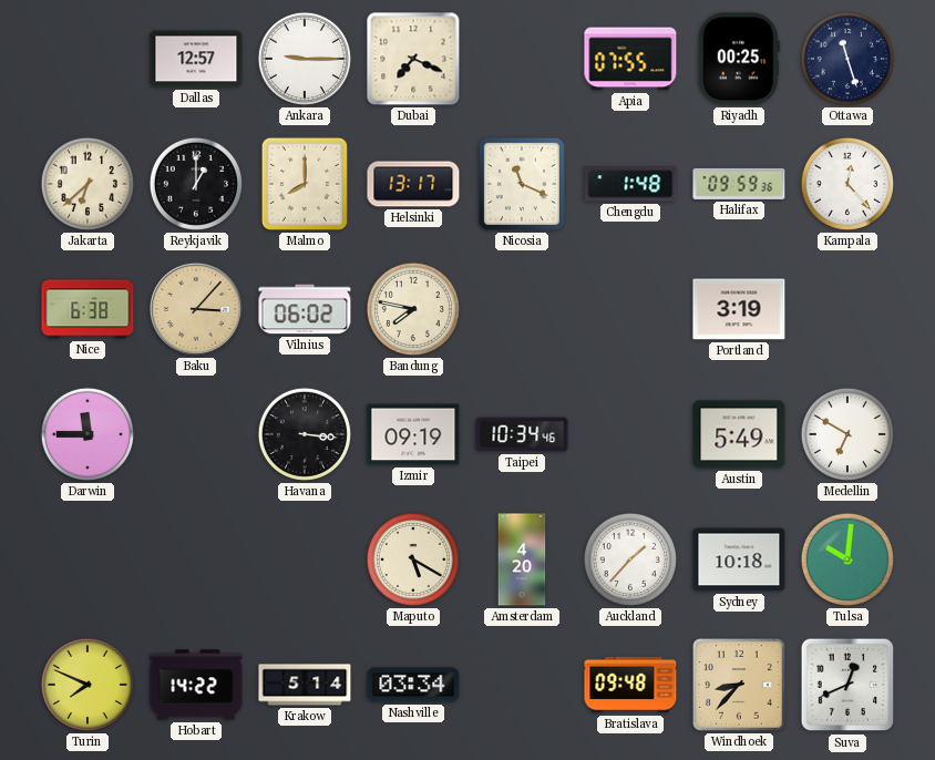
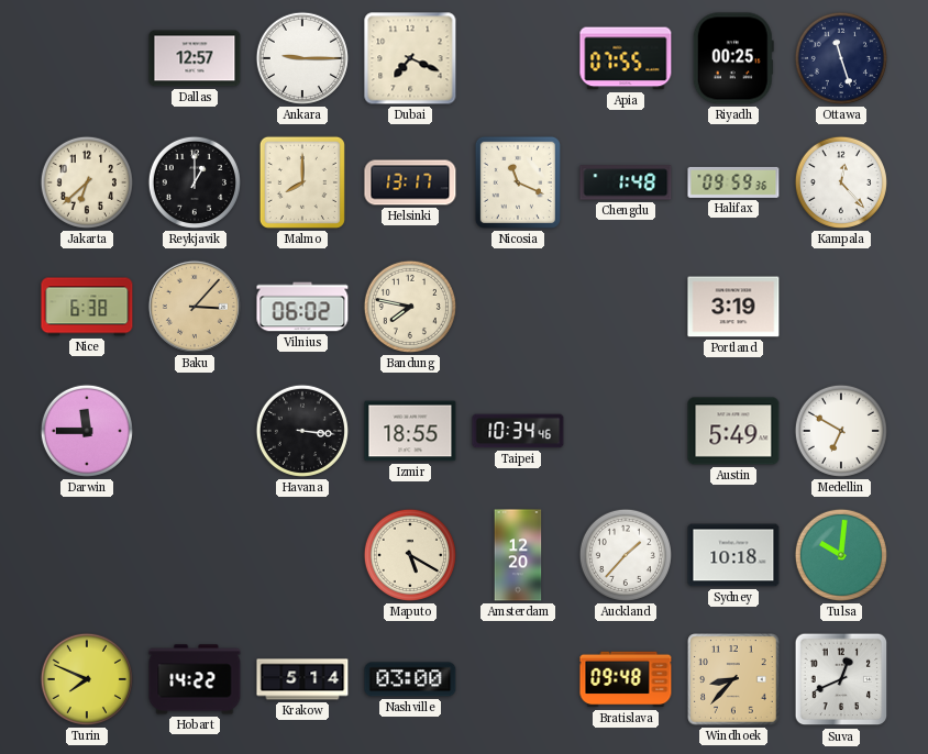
Izmir: 09:19 -> 18:55 (410, 431)
Amsterdam: 4:20 -> 12:20 (518, 555)
Nashville: 03:34 -> 03:00 (410, 679)
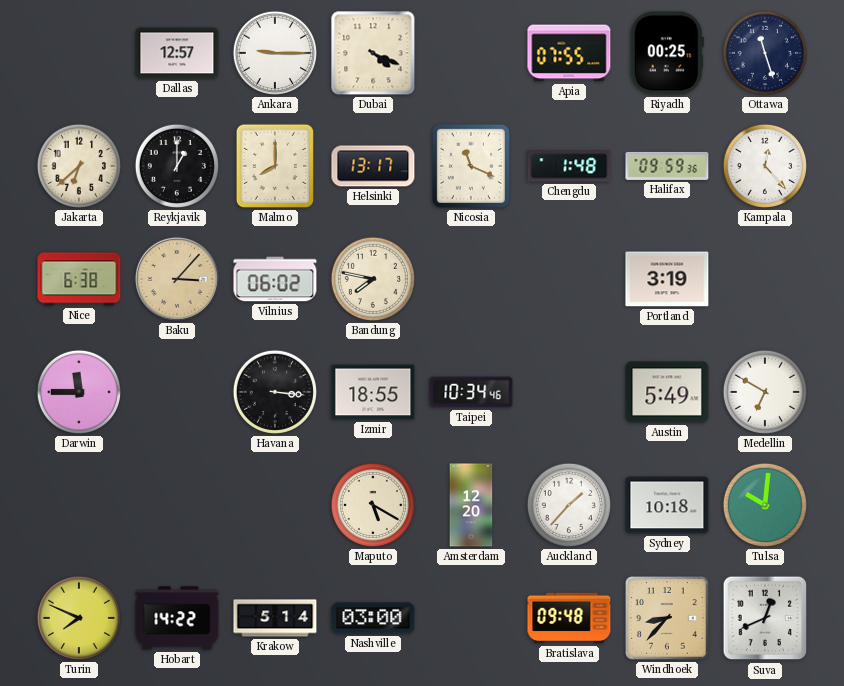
Dubai: 7:19 -> 4:19 (373, 53)
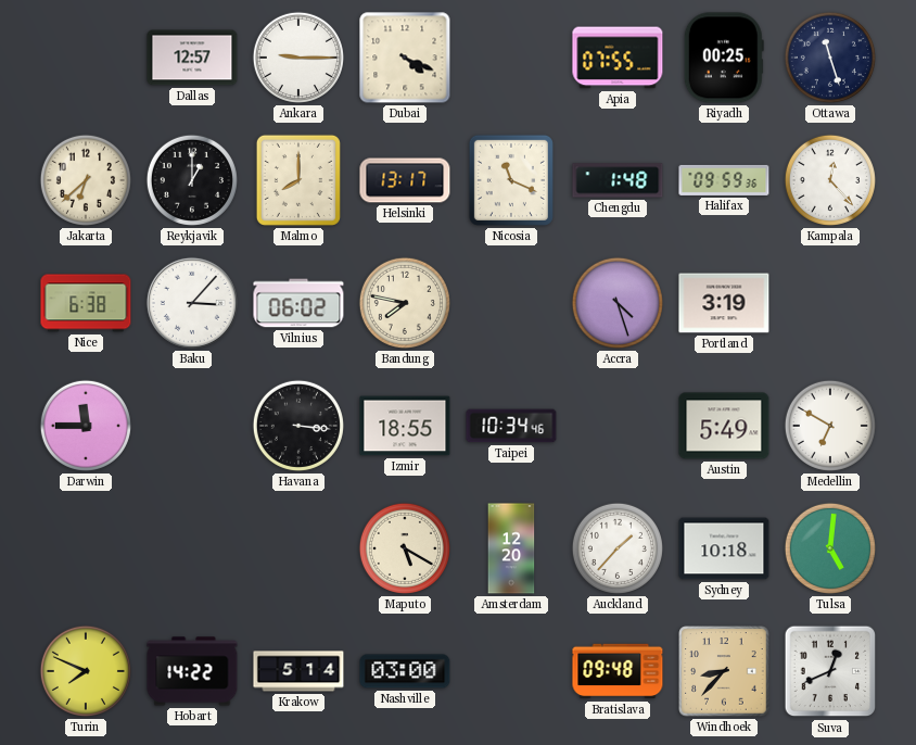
Baku dial: champagne -> white (192, 303)
Accra: none -> 4:27 (618, 303)
Tulsa: 10:01 -> 5:01 (830, 548)
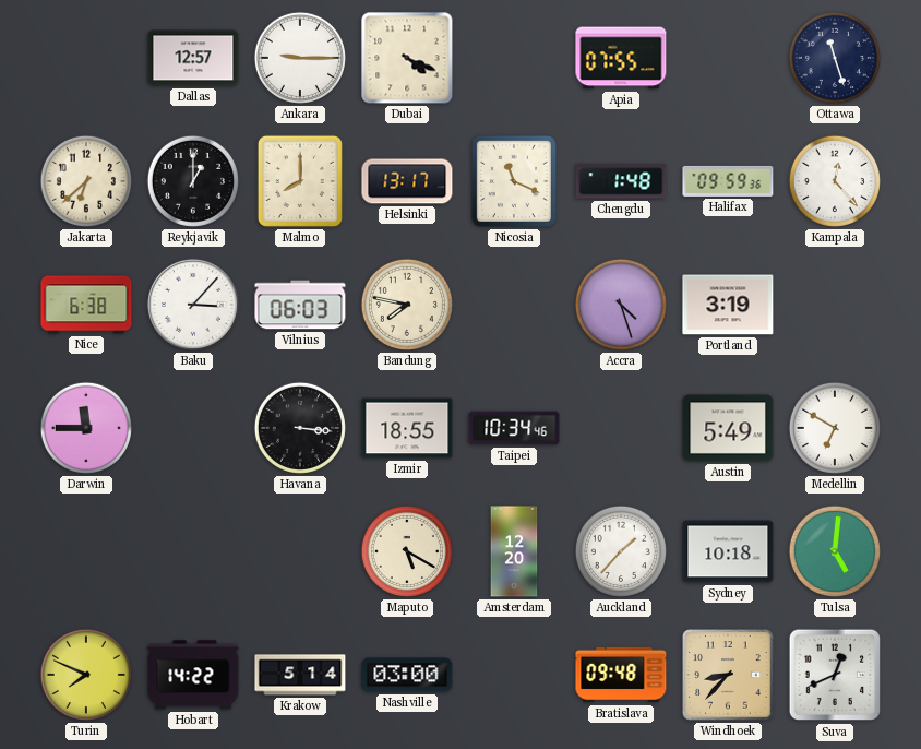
Riyadh: 00:25 -> none (724, 58)
Vilnius: 06:02 -> 06:03 (300, 305)
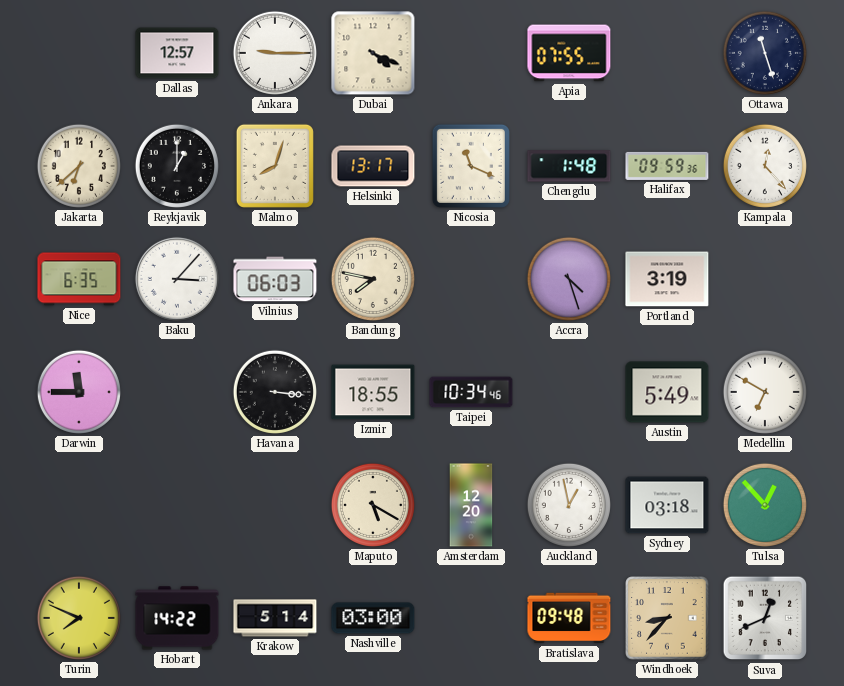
Malmo: 8:00 -> 8:03 (275, 166)
Nice: 6:38 -> 6:35 (79, 279)
Auckland: 1:37 -> 12:58 (569, 505)
Sydney: 10:18 -> 03:18 (667, 505)
Tulsa: 5:01 -> 12:53 (765, 505)
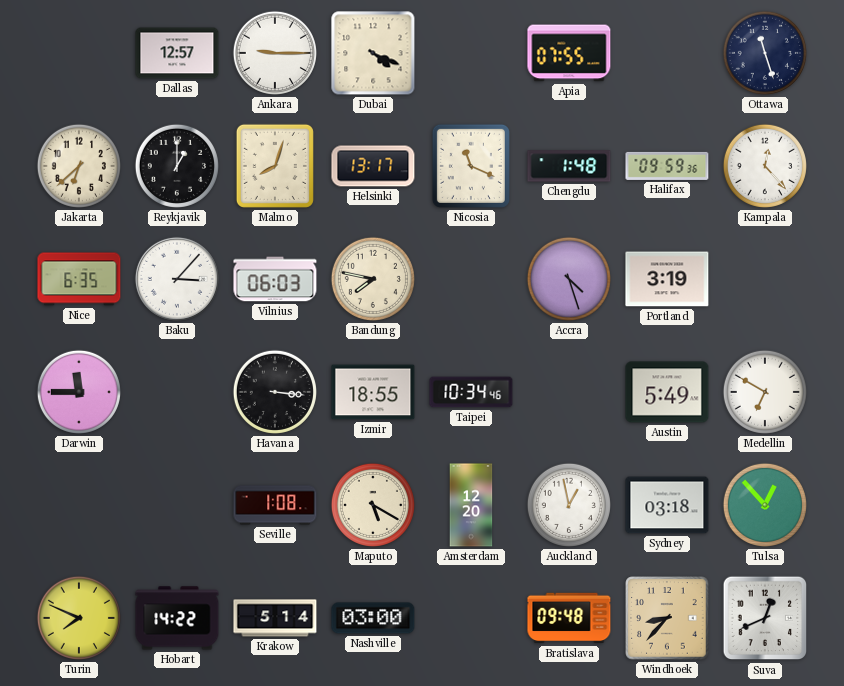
Seville: none -> 1:08 (275, 505)
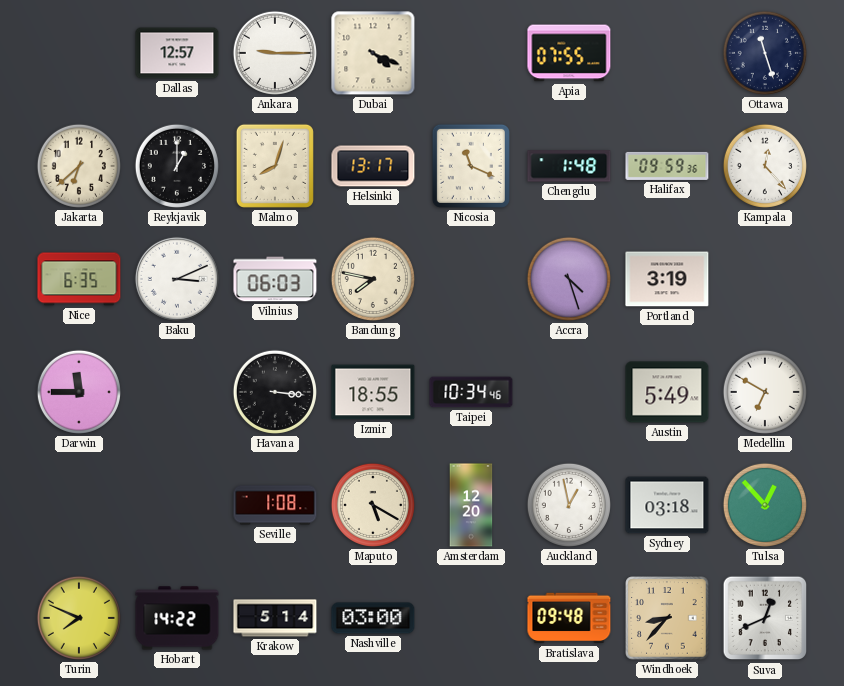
Baku: 3:07 -> 3:11 (177, 279)
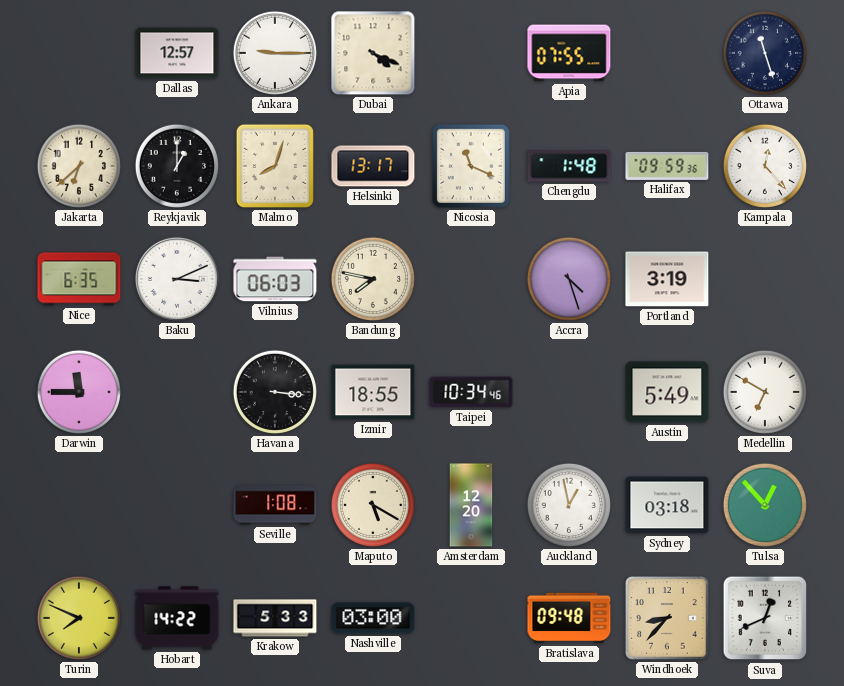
Krakow: 5:14 -> 5:33 (275, 618)
